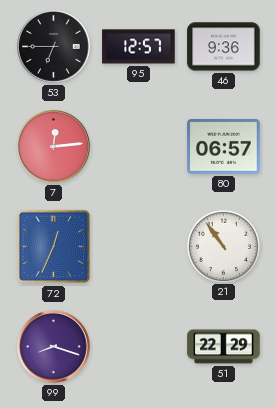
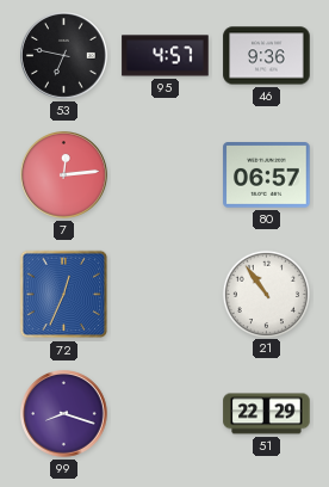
53: 6:45 -> 6:47 (64, 56)
95: 12:57 -> 4:57 (166, 56)
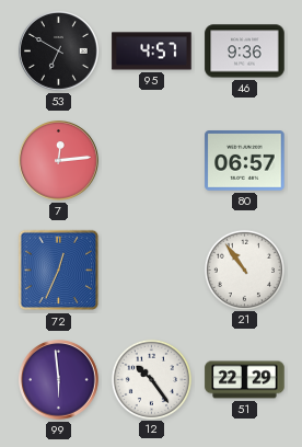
53: 6:47 -> 6:50 (59, 51)
99: 8:18 -> 5:59 (59, 380)
12: none -> 10:24 (151, 379)
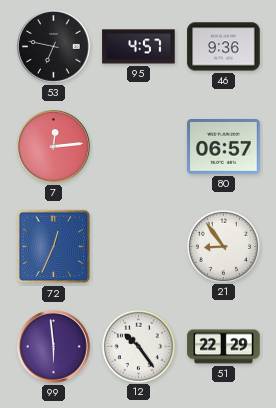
53: 6:50 -> 6:47 (54, 47)
21: 10:54 -> 8:54 (223, 246)
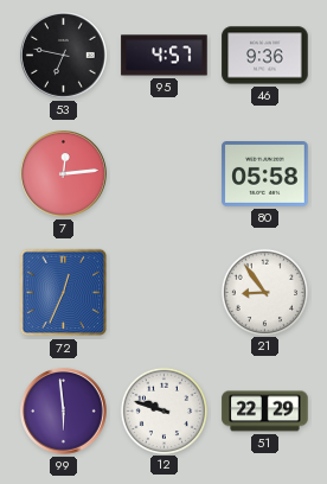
80: 06:57 -> 05:58 (265, 174)
12: 10:24 -> 9:48 (163, 410)
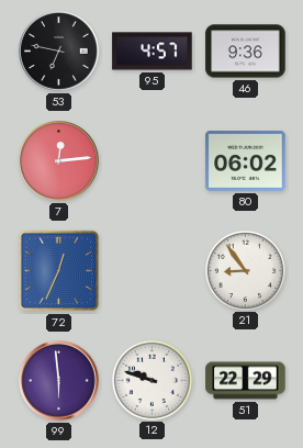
80: 05:58 -> 06:02 (246, 161)
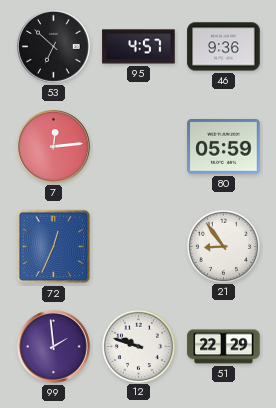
53: 6:47 -> 6:52 (54, 47)
80: 06:02 -> 05:59 (224, 147)
99: 5:59 -> 1:59 (54, 347)
